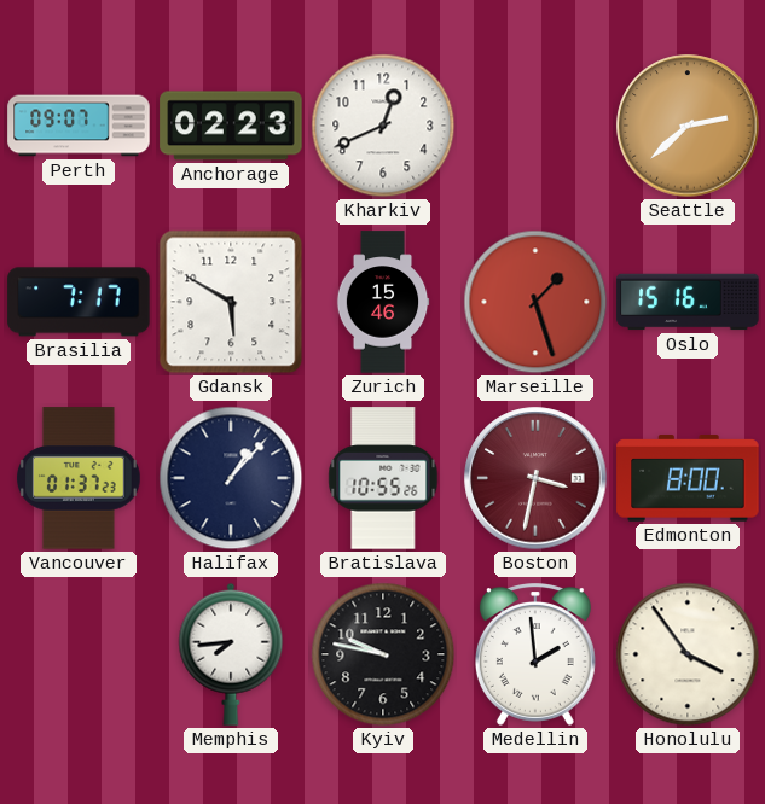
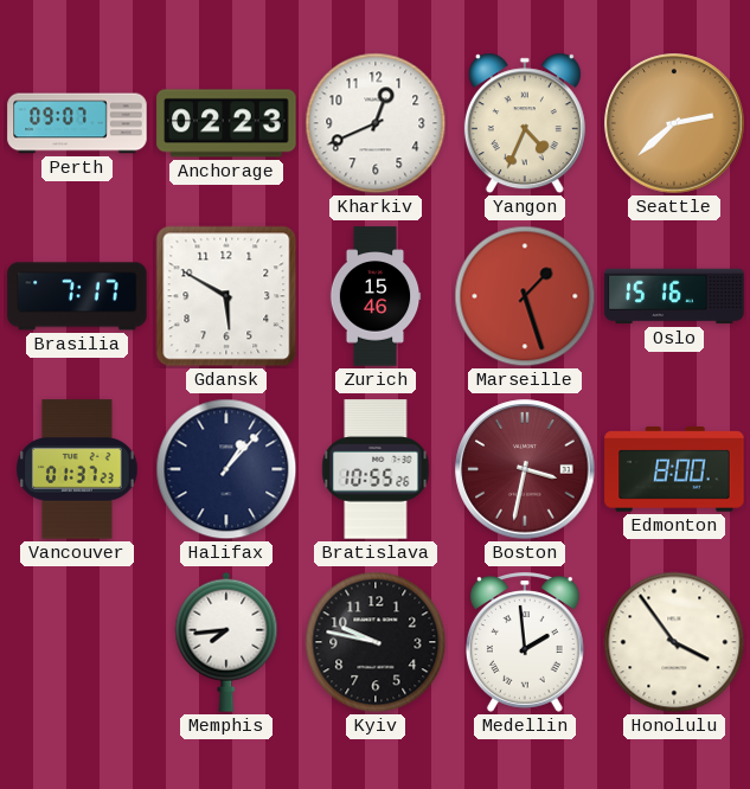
Yangon: none -> 4:34 (525, 123)
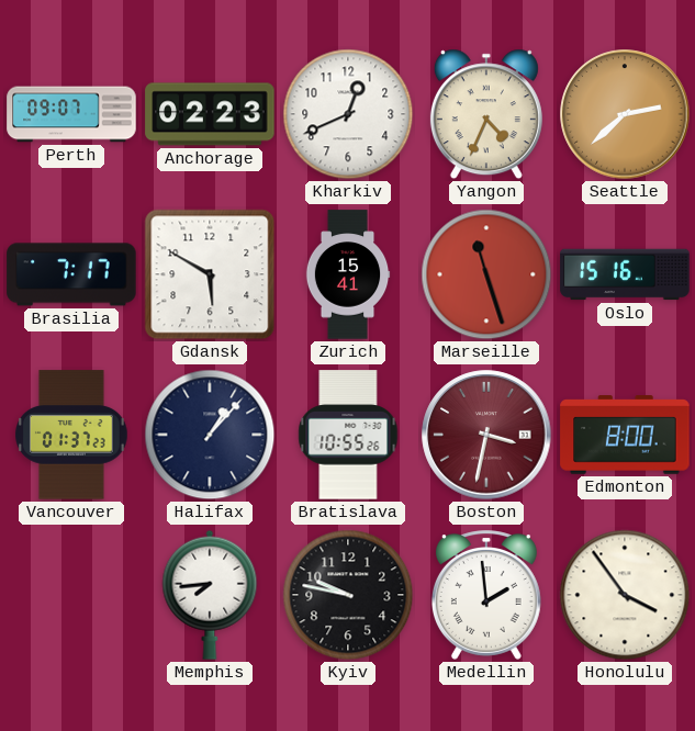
Zurich: 15:46 -> 15:41 (348, 274)
Marseille: 1:27 -> 11:27 (486, 274)
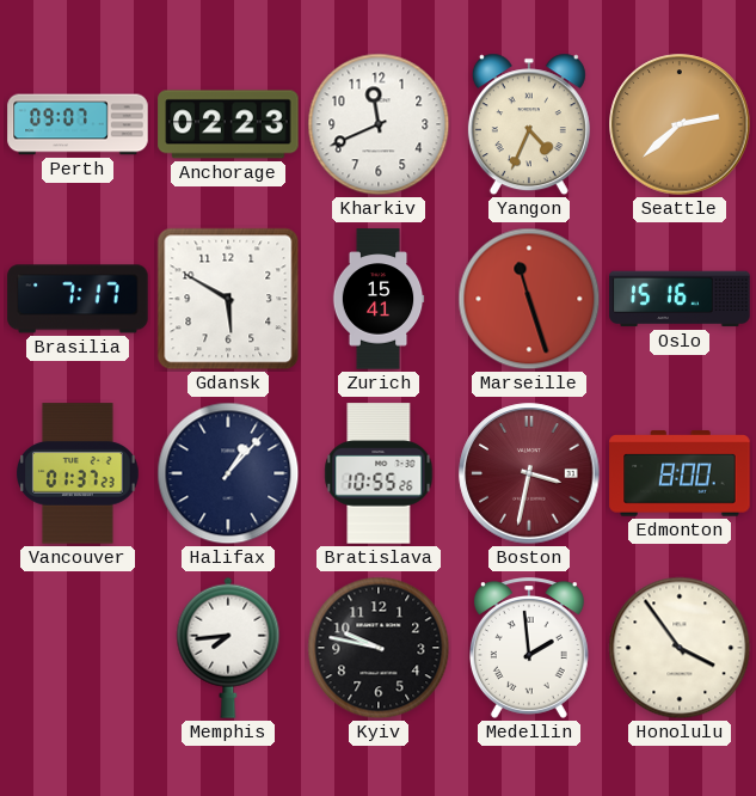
Kharkiv: 12:41 -> 11:41 (379, 124)
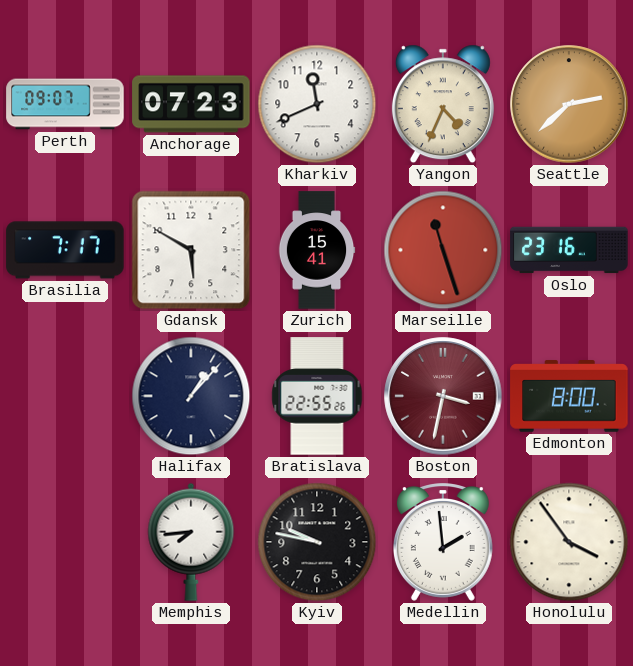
Anchorage: 02:23 -> 07:23 (191, 104)
Oslo: 15:16 -> 23:16 (569, 250)
Vancouver: 01:37 -> none (79, 473)
Bratislava: 10:55 -> 22:55 (317, 396)
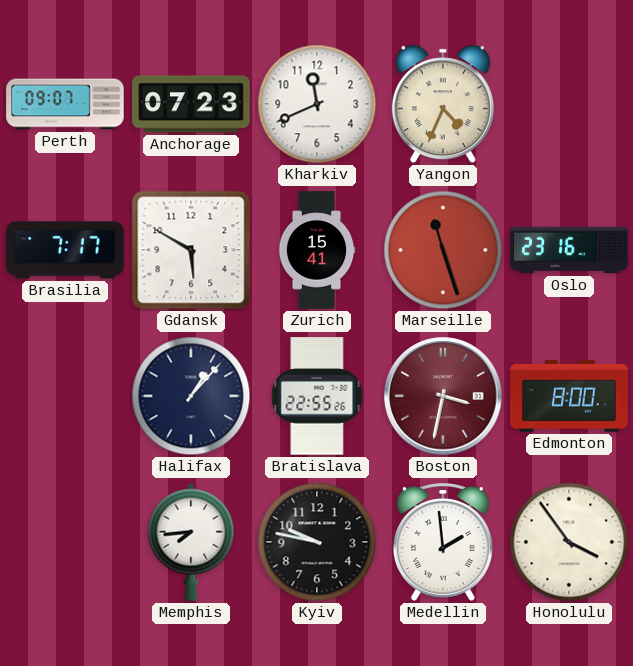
Seattle: 2:38 -> none (569, 104)
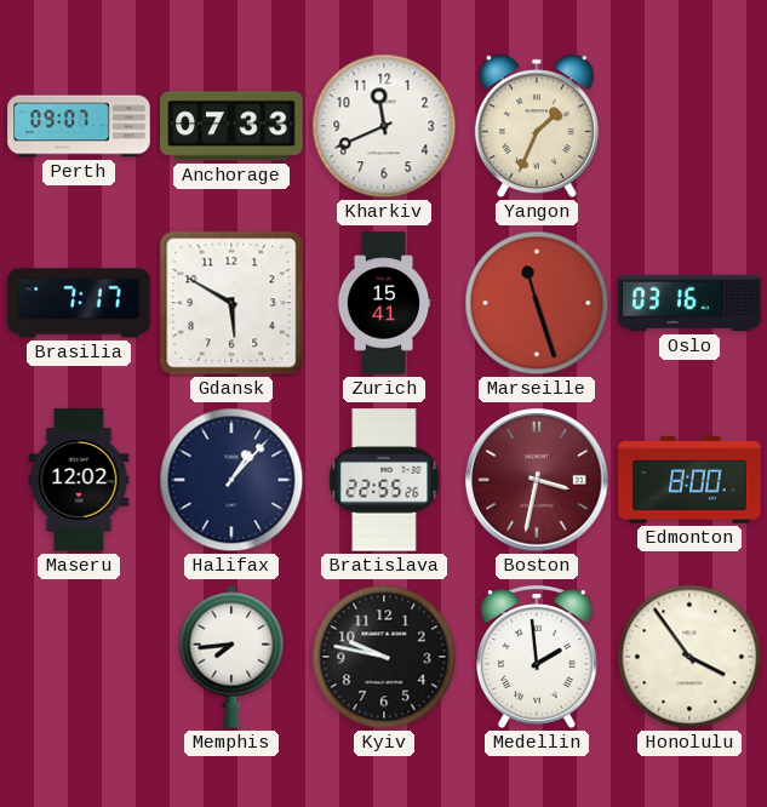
Anchorage: 07:23 -> 07:33 (231, 126)
Yangon: 4:34 -> 1:34 (537, 126)
Oslo: 23:16 -> 03:16 (689, 303)
Maseru: none -> 12:02 (79, 480)
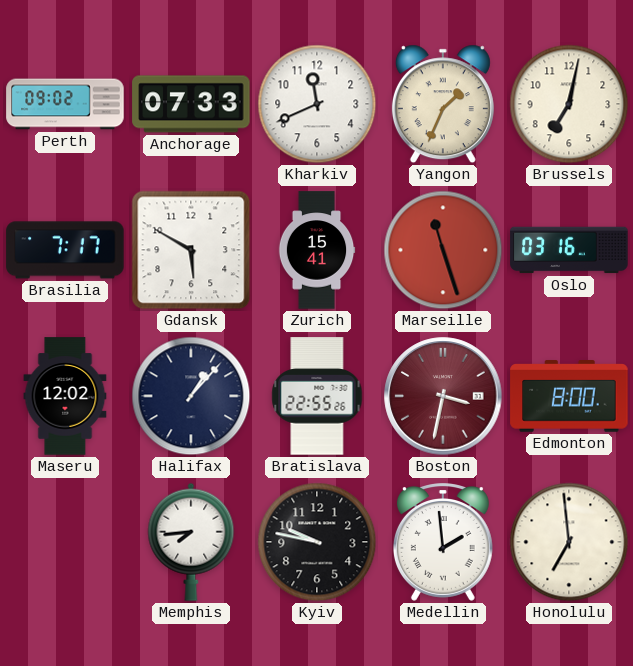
Perth: 09:07 -> 09:02 (65, 104)
Brussels: none -> 7:02 (569, 104)
Honolulu: 3:54 -> 6:59 (569, 542)
